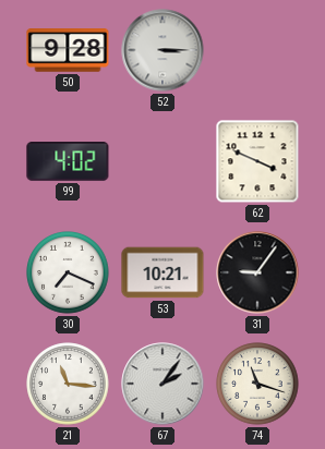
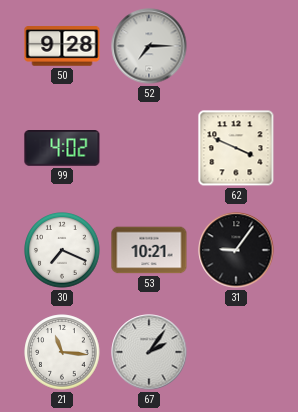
52: 3:15 -> 7:15 (149, 46)
74: 11:18 -> none (257, 384)
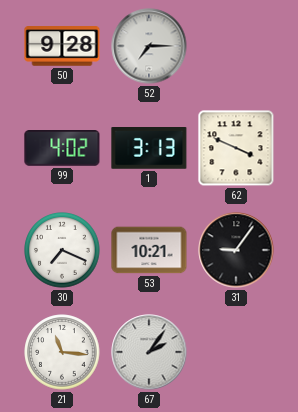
1: none -> 3:13 (149, 149)
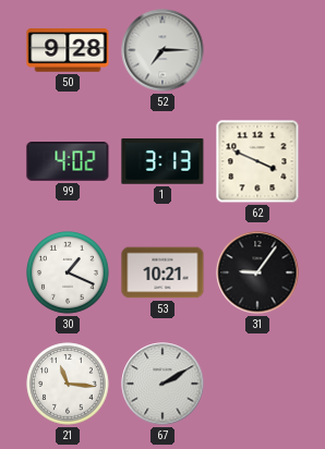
30: 7:19 -> 1:19 (68, 272)
67: 2:06 -> 2:10 (162, 384)
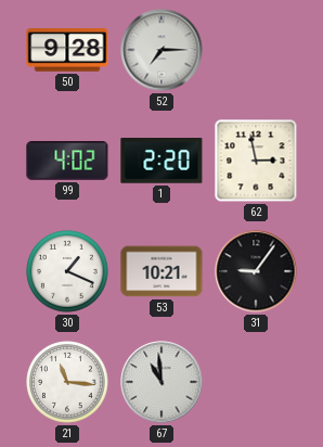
1: 3:13 -> 2:20 (161, 162)
62: 3:49 -> 2:58 (256, 161)
67: 2:10 -> 10:59 (161, 382)
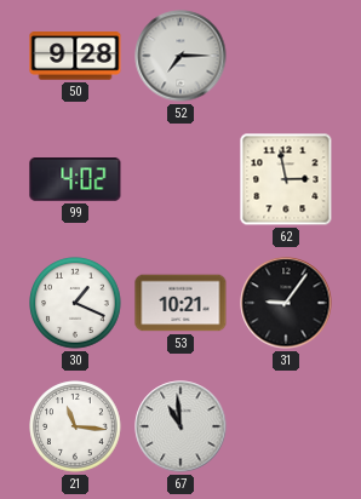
1: 2:20 -> none (161, 162)
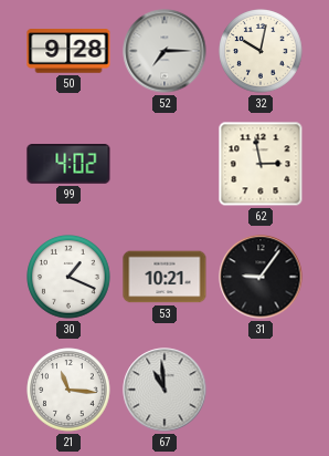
32: none -> 10:02 (261, 51)
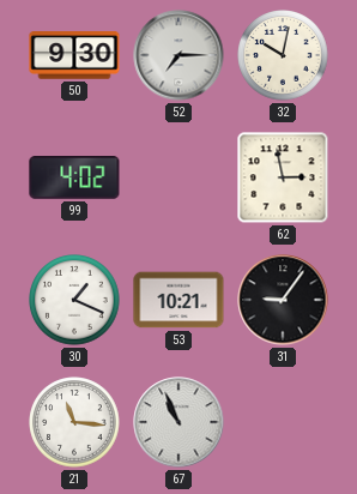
50: 9:28 -> 9:30 (74, 55)
67: 10:59 -> 10:56 (179, 422)
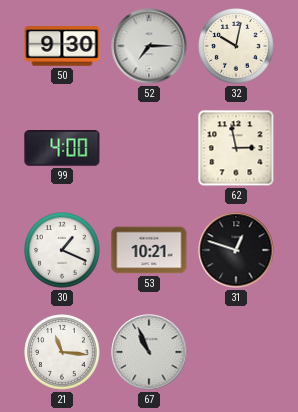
99: 4:02 -> 4:00 (62, 149)
31: 9:06 -> 12:48 (236, 250)
